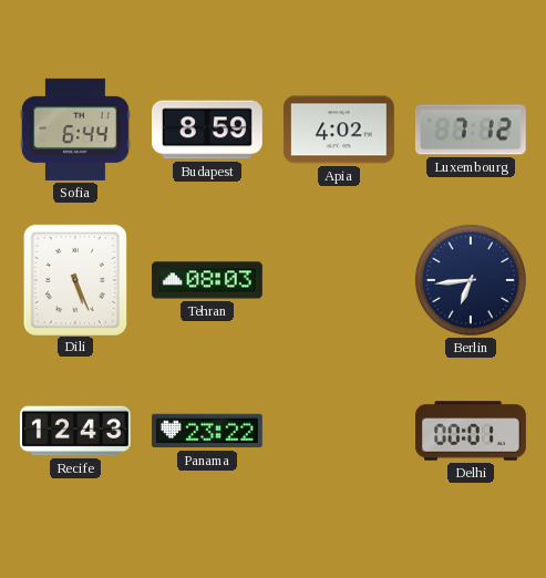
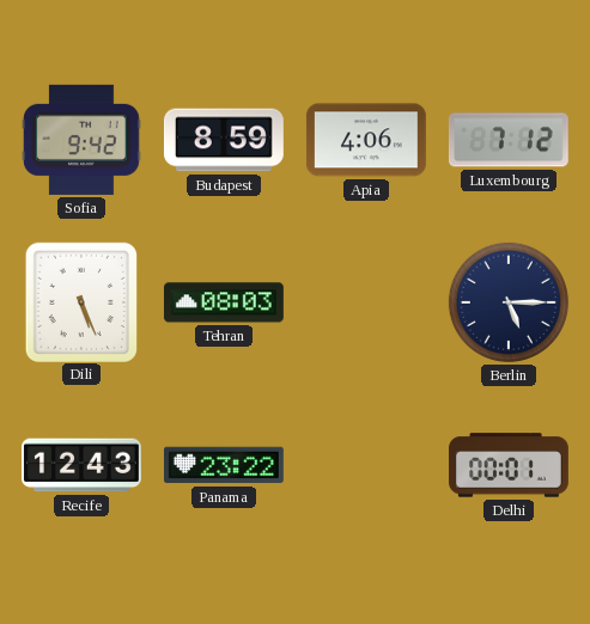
Sofia: 6:44 -> 9:42 (81, 140)
Apia: 4:02 -> 4:06 (366, 140)
Berlin: 6:44 -> 5:15 (509, 302)
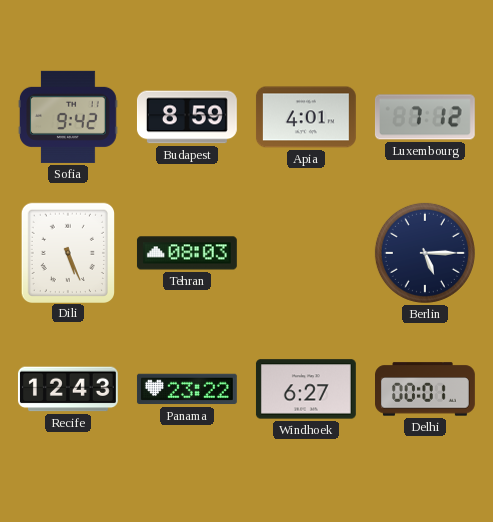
Apia: 4:06 -> 4:01 (306, 117)
Windhoek: none -> 6:27 (306, 389)
